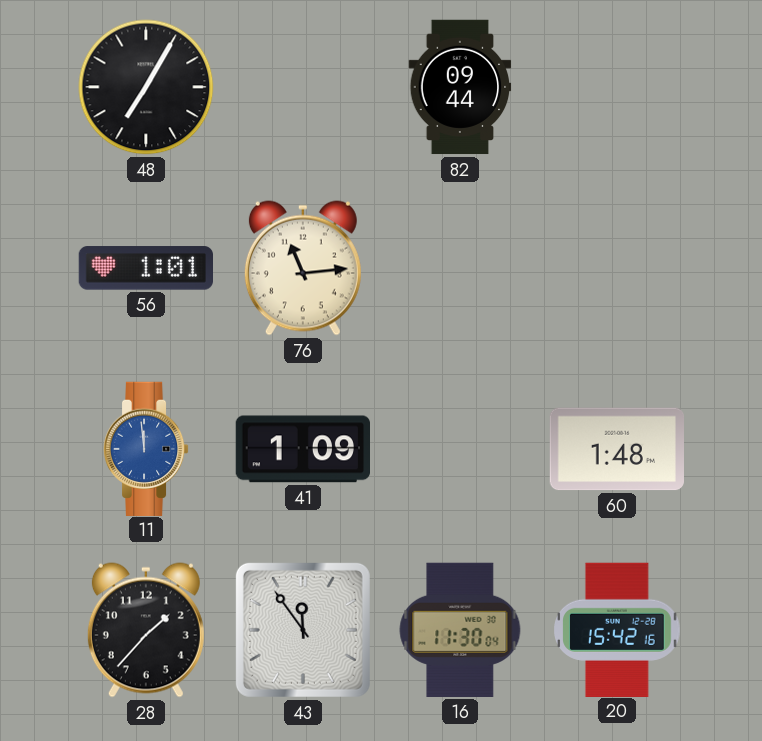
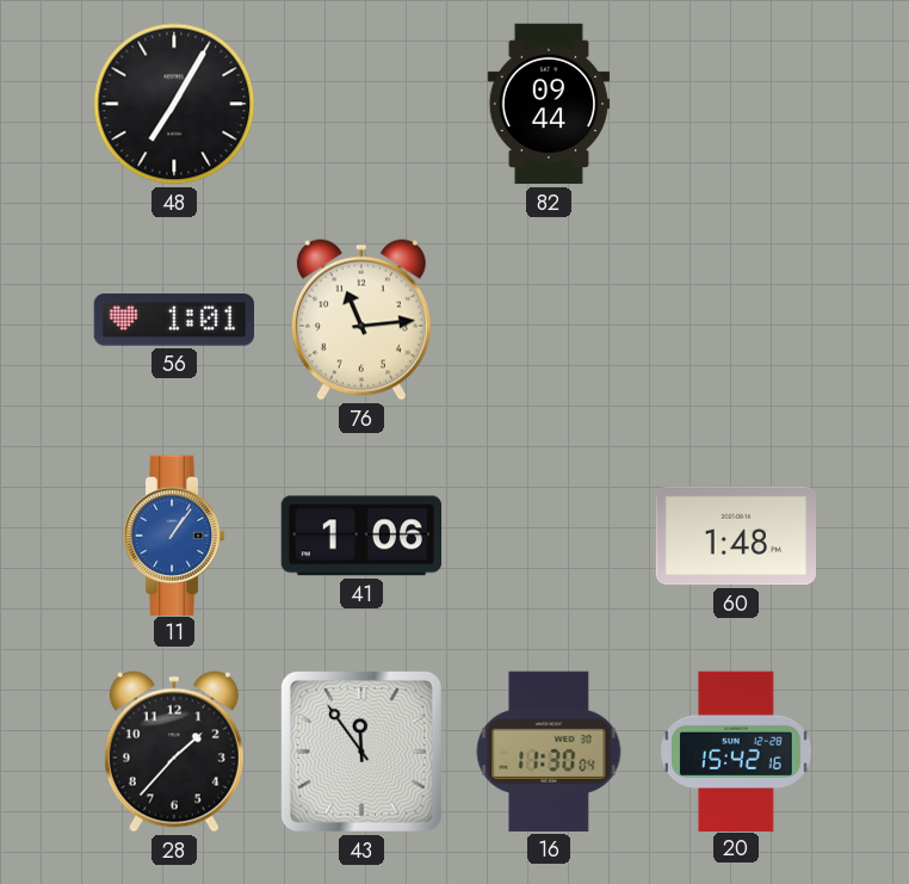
11: 11:59 -> 1:06 (174, 534)
41: 1:09 -> 1:06 (360, 536)
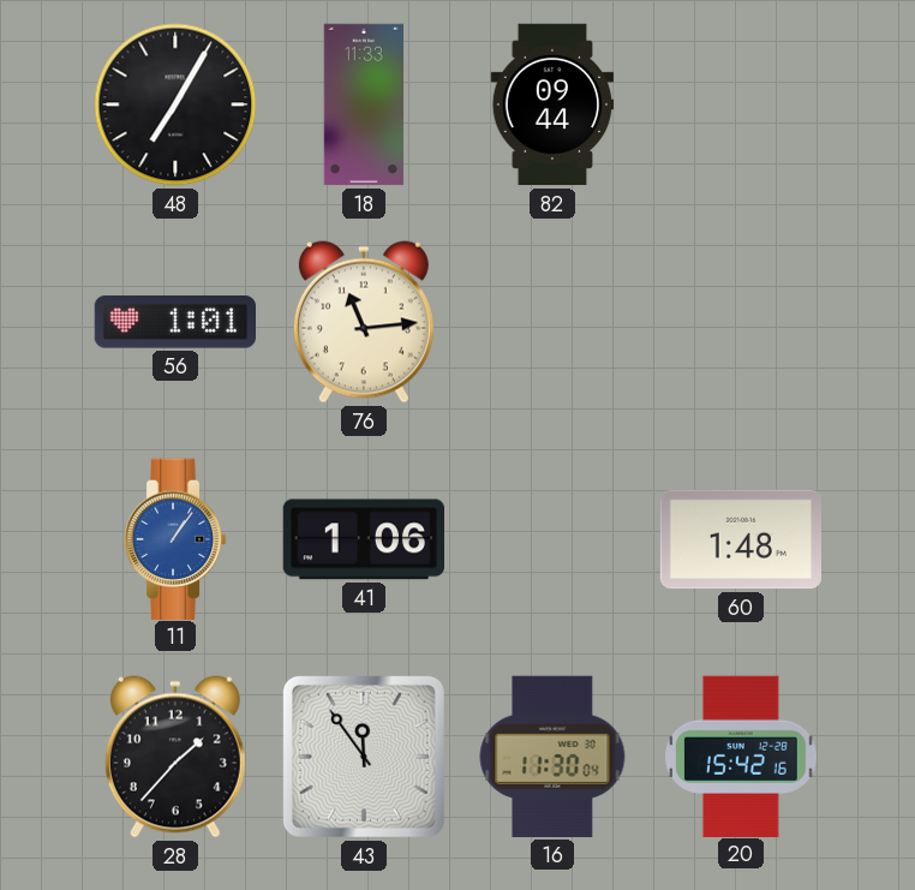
18: none -> 11:33 (364, 104)
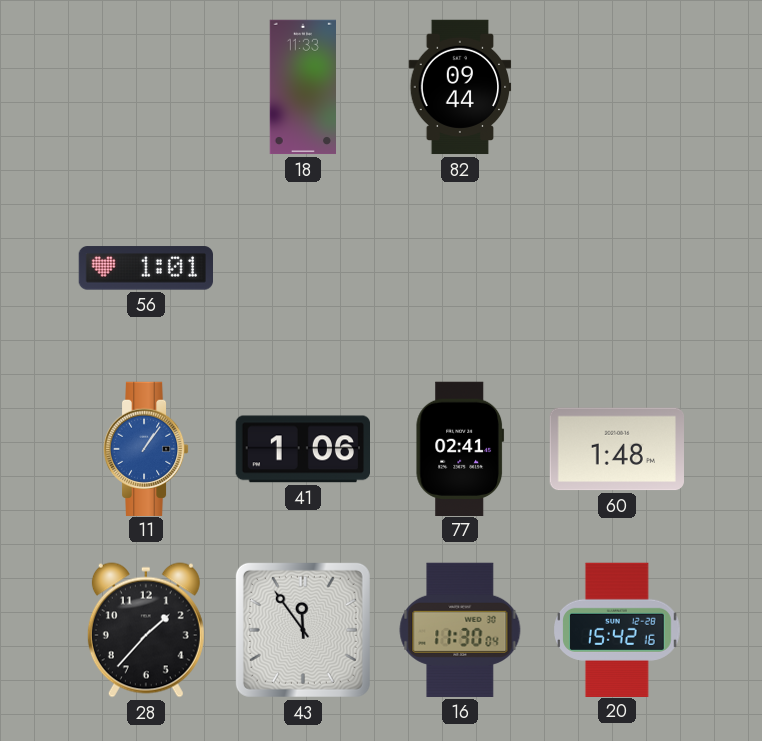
48: 7:05 -> none (175, 104)
76: 11:14 -> none (364, 322)
77: none -> 02:41 (460, 448)
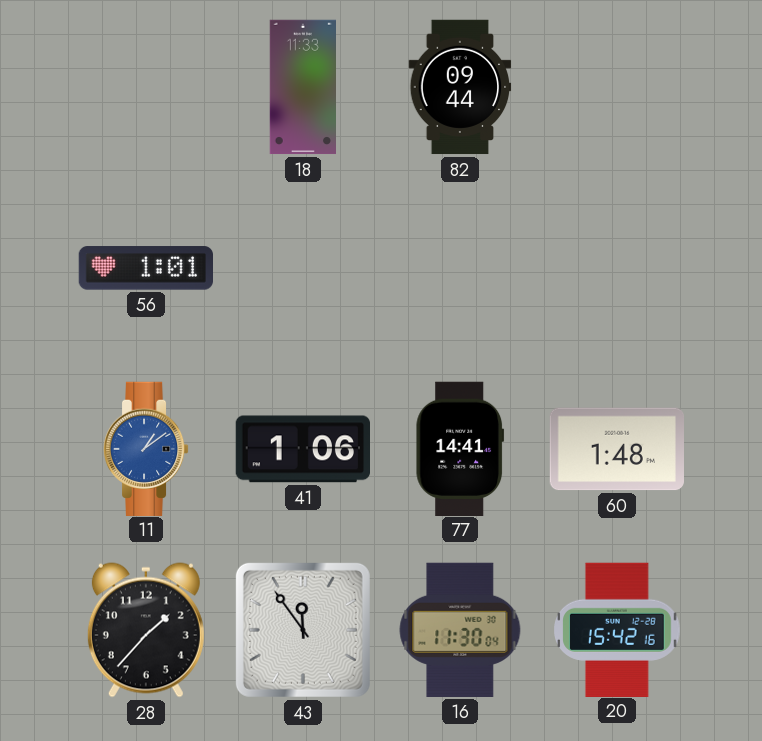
11: 1:06 -> 1:09 (146, 448)
77: 02:41 -> 14:41 (460, 448)
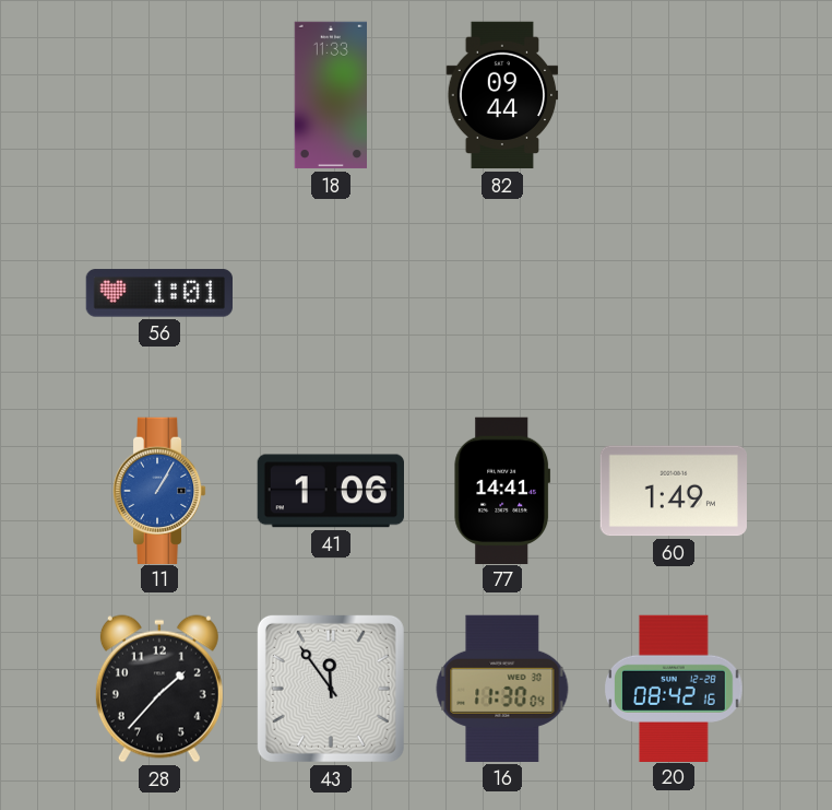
11: 1:09 -> 1:05 (159, 490)
60: 1:48 -> 1:49 (673, 491)
20: 15:42 -> 08:42 (675, 688)
